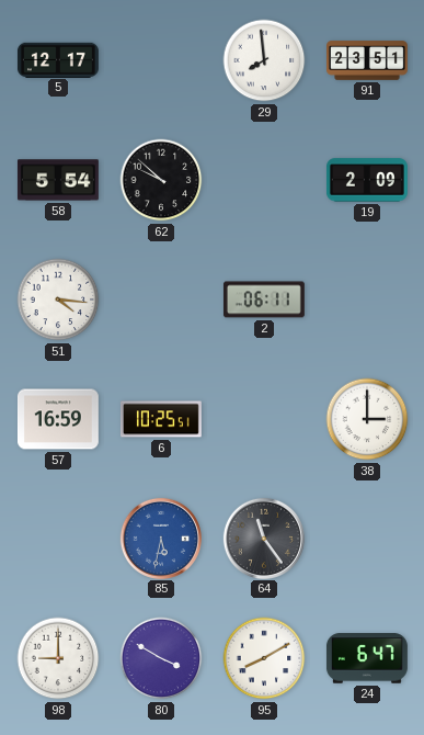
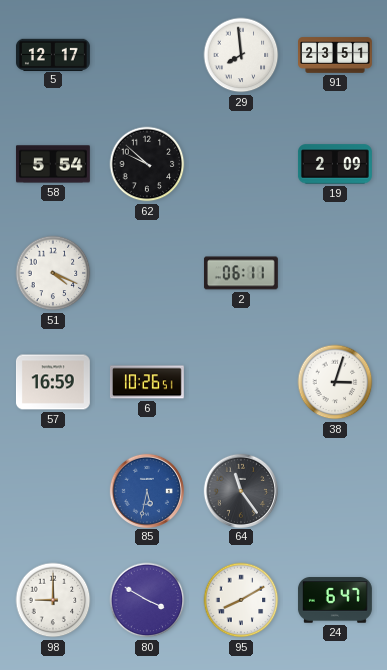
51: 4:16 -> 4:19 (53, 273)
6: 10:25 -> 10:26 (147, 382)
38: 3:00 -> 3:03 (335, 382)
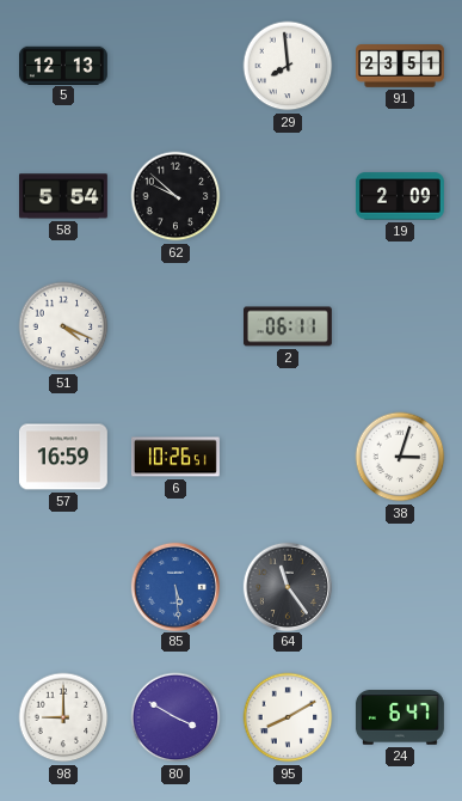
5: 12:17 -> 12:13 (63, 65)
85: 5:32 -> 5:29 (174, 586)
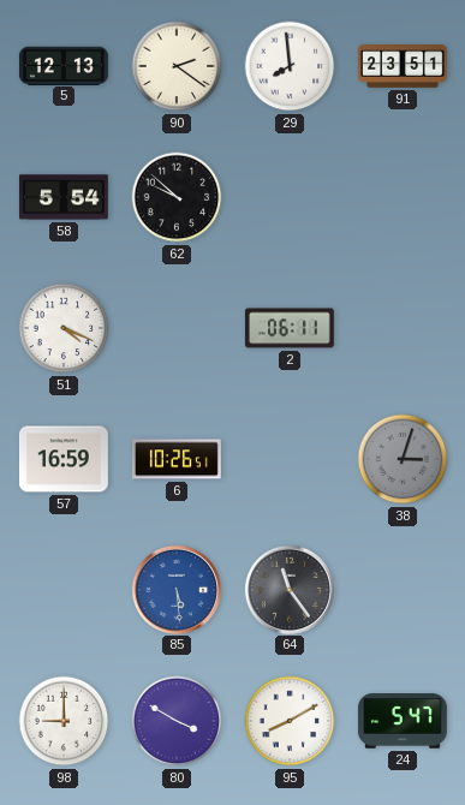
90: none -> 2:21 (177, 66)
19: 2:09 -> none (400, 196)
38 dial: white -> grey (403, 459)
24: 6:47 -> 5:47 (403, 721)
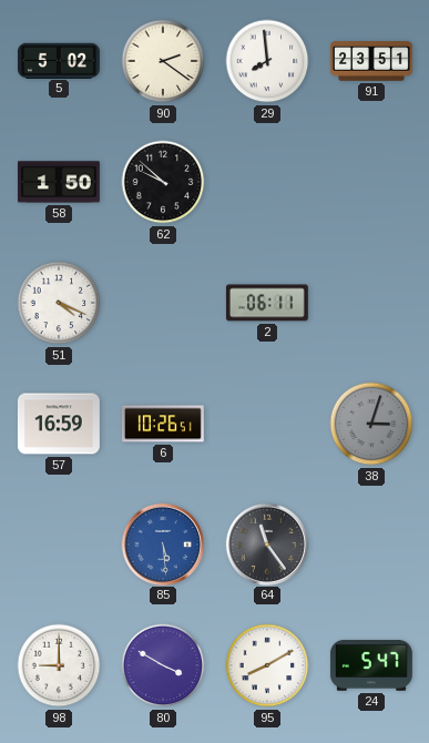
5: 12:13 -> 5:02 (59, 60)
58: 5:54 -> 1:50 (59, 182)
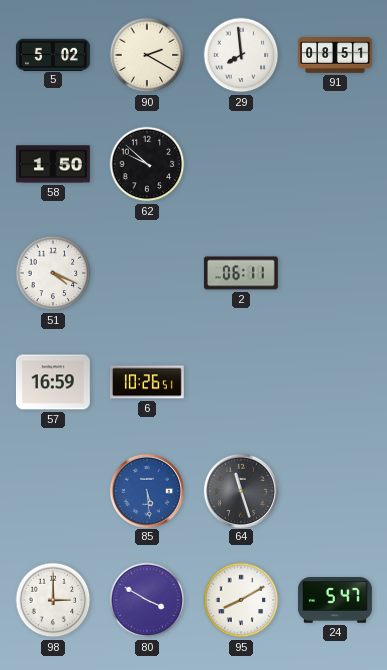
90: 2:21 -> 2:20 (147, 55)
91: 23:51 -> 08:51 (336, 55)
38: 3:03 -> none (371, 424)
64: 11:24 -> 11:27 (240, 490)
98: 9:00 -> 3:00 (53, 600)
